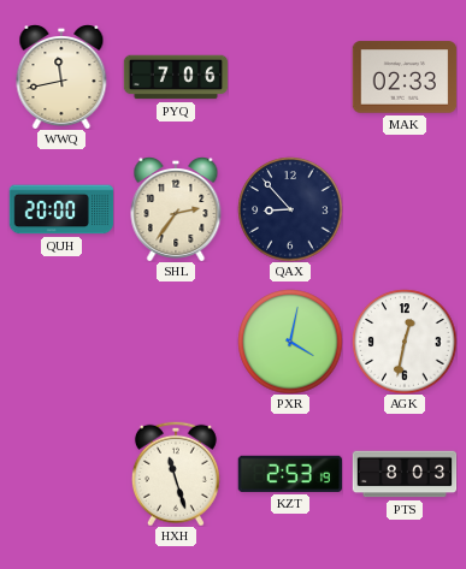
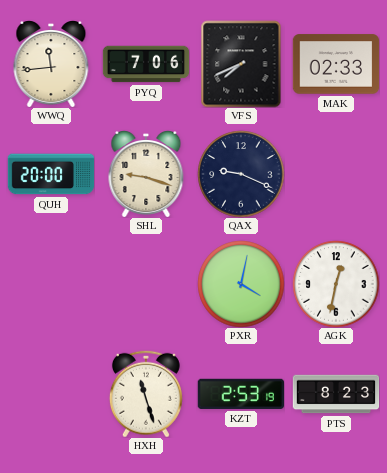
WWQ: 11:43 -> 11:44 (51, 64)
VFS: none -> 7:41 (241, 64)
SHL: 2:36 -> 9:18 (146, 174)
QAX: 8:53 -> 9:19 (241, 174)
PTS: 8:03 -> 8:23 (336, 394)
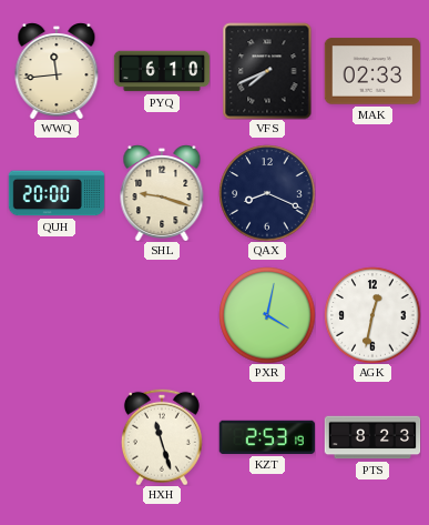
PYQ: 7:06 -> 6:10 (162, 71)
QAX: 9:19 -> 8:19 (267, 193)
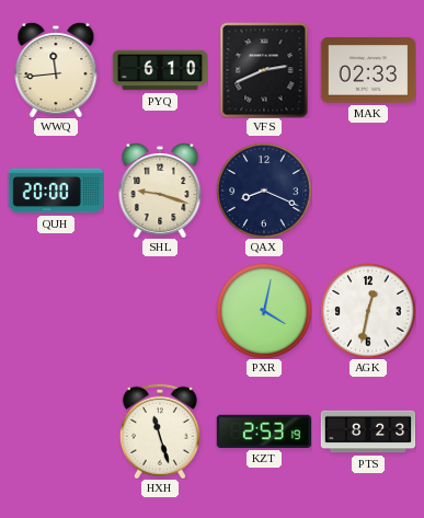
VFS: 7:41 -> 2:41 (264, 70)
